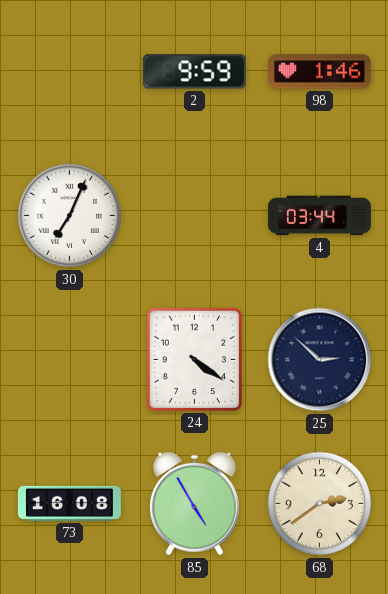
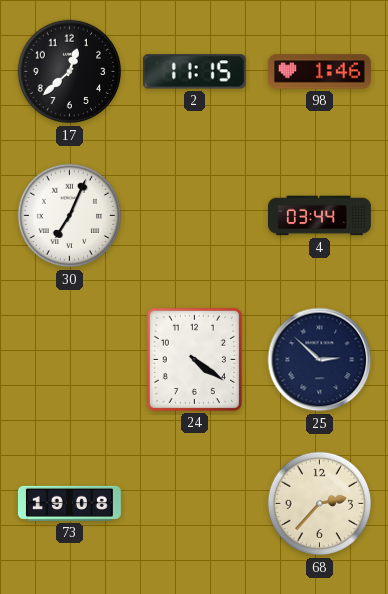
17: none -> 12:38 (70, 72)
2: 9:59 -> 11:15 (194, 72)
73: 16:08 -> 19:08 (69, 503)
85: 4:55 -> none (194, 504)
68: 2:39 -> 2:37 (320, 504)
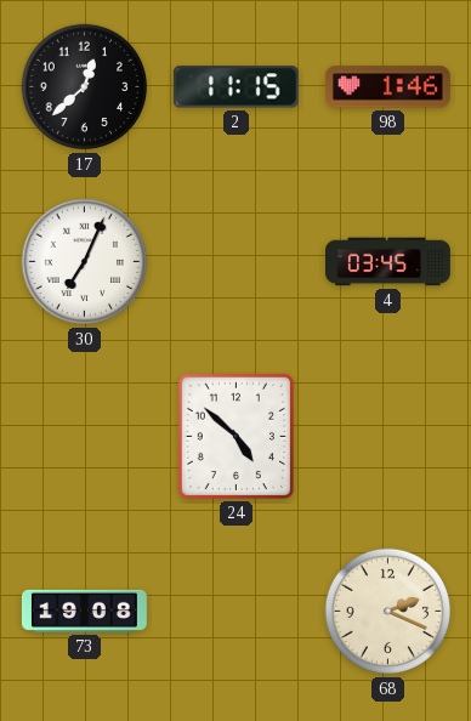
4: 03:44 -> 03:45 (388, 262)
24: 4:21 -> 4:52 (235, 436)
25: 2:52 -> none (320, 360)
68: 2:37 -> 2:19 (388, 612)
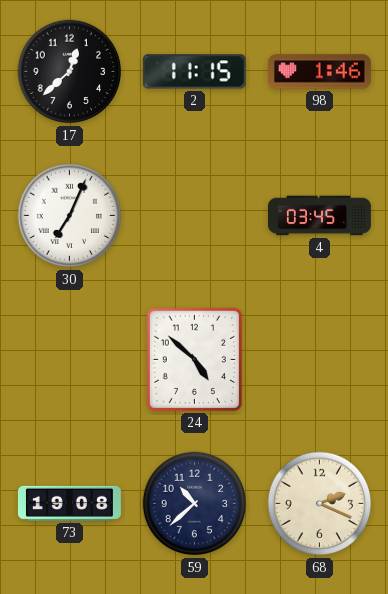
59: none -> 10:38 (195, 504)
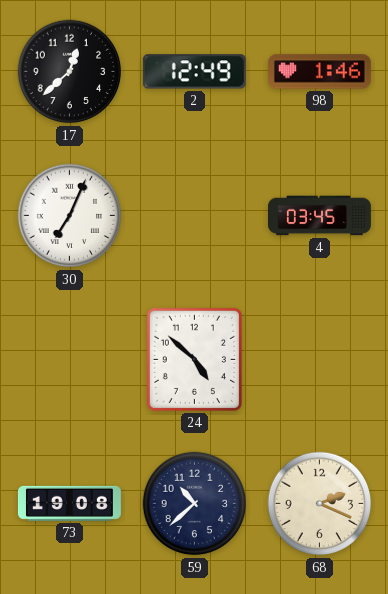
2: 11:15 -> 12:49 (194, 72)
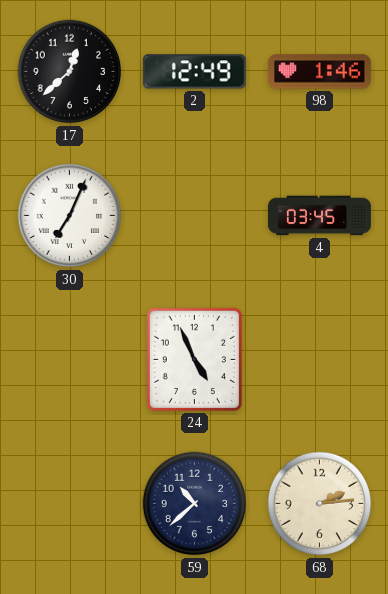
24: 4:52 -> 4:56 (194, 359)
73: 19:08 -> none (69, 503)
68: 2:19 -> 2:14 (320, 504)
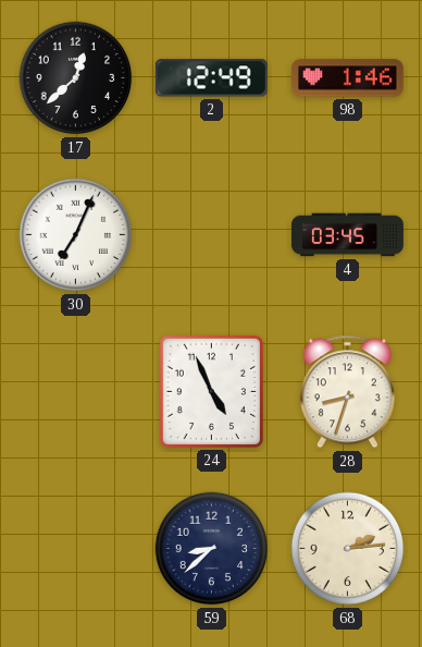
28: none -> 8:33 (347, 392)
59: 10:38 -> 8:38 (212, 549)
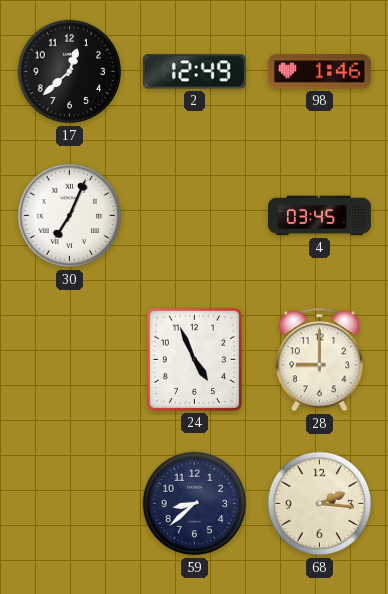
28: 8:33 -> 9:00 (319, 360)
68: 2:14 -> 2:16 (320, 504)
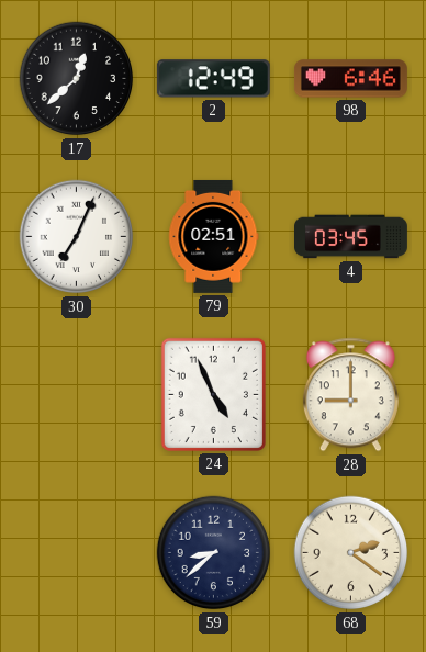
98: 1:46 -> 6:46 (350, 79)
79: none -> 02:51 (214, 236)
68: 2:16 -> 2:21 (351, 553)
